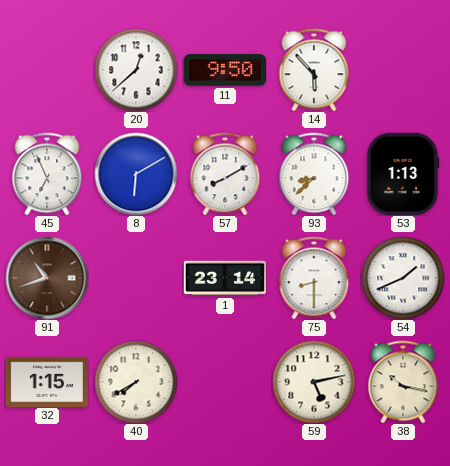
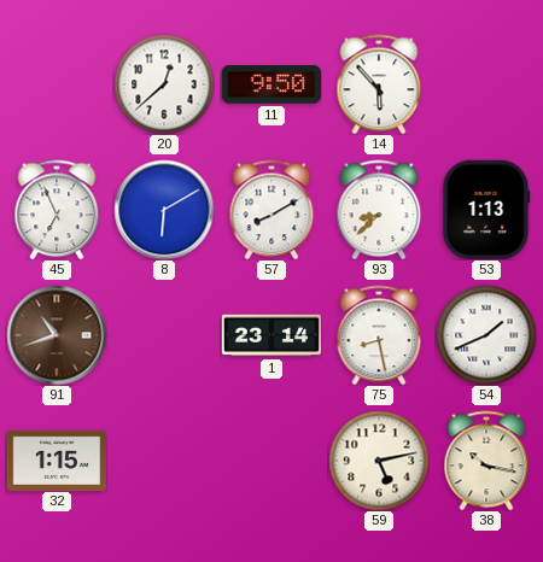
75: 8:30 -> 8:28 (379, 335)
40: 7:40 -> none (136, 382)
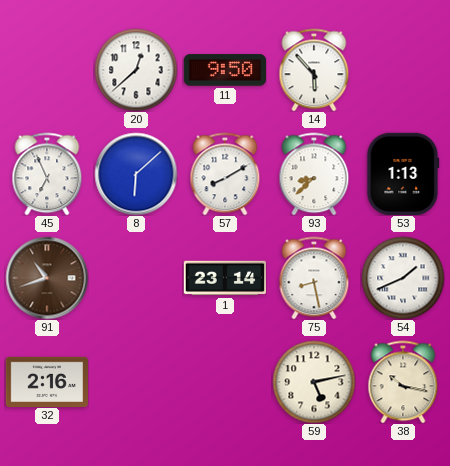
8: 6:10 -> 6:08 (136, 174)
32: 1:15 -> 2:16 (46, 381)
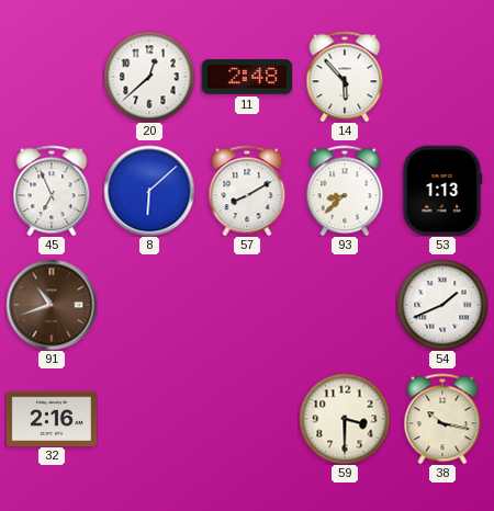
11: 9:50 -> 2:48 (246, 77)
1: 23:14 -> none (224, 278)
75: 8:28 -> none (314, 278)
59: 5:13 -> 3:30 (345, 419)
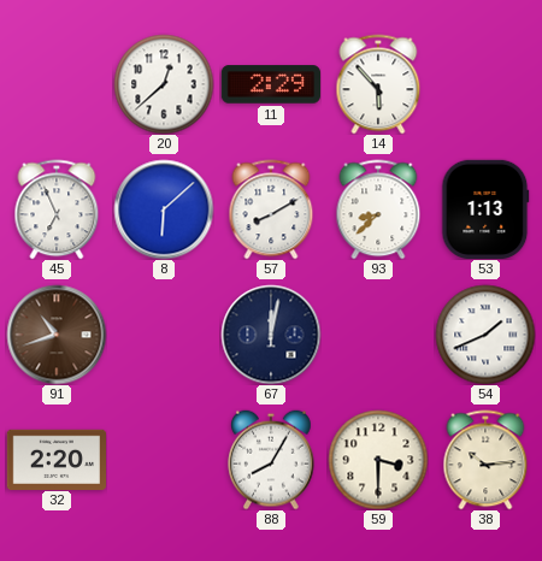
11: 2:48 -> 2:29 (270, 84)
67: none -> 12:02 (271, 335)
32: 2:16 -> 2:20 (55, 459)
88: none -> 8:05 (271, 460)
38: 10:17 -> 10:14 (485, 460)
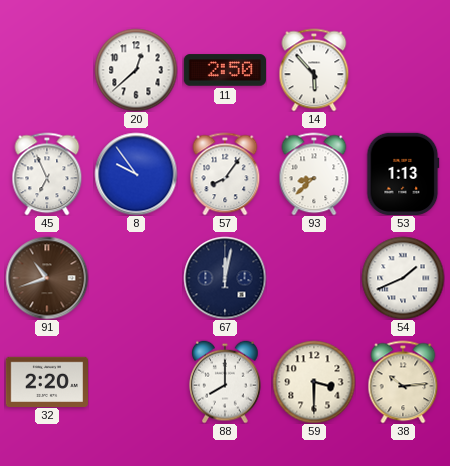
11: 2:29 -> 2:50 (224, 70)
8: 6:08 -> 9:54 (136, 174)
57: 8:10 -> 8:06 (225, 174)
88: 8:05 -> 8:00 (225, 382)
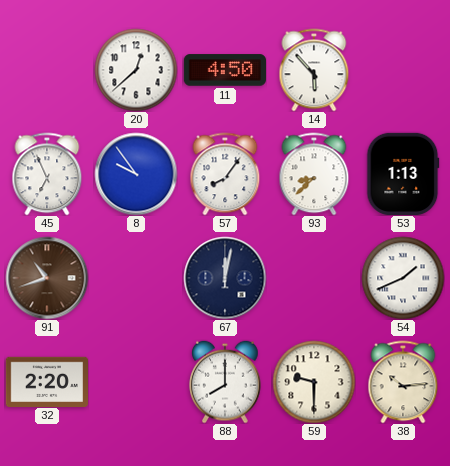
11: 2:50 -> 4:50 (224, 70)
59: 3:30 -> 9:30 (314, 382)
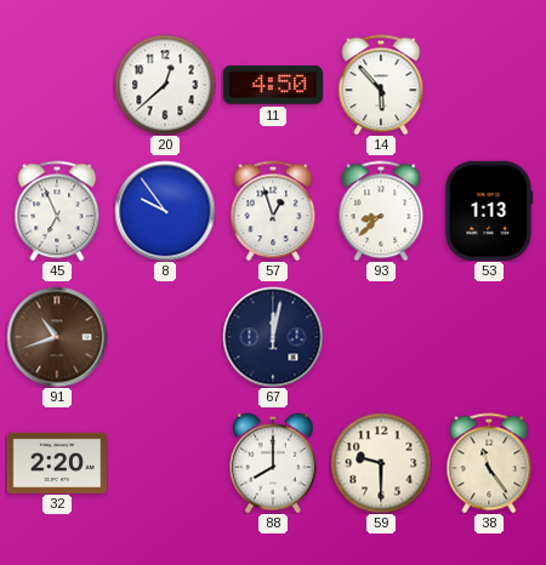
57: 8:06 -> 12:57 (273, 211)
54: 1:41 -> none (403, 278)
38: 10:14 -> 11:24 (489, 463)
